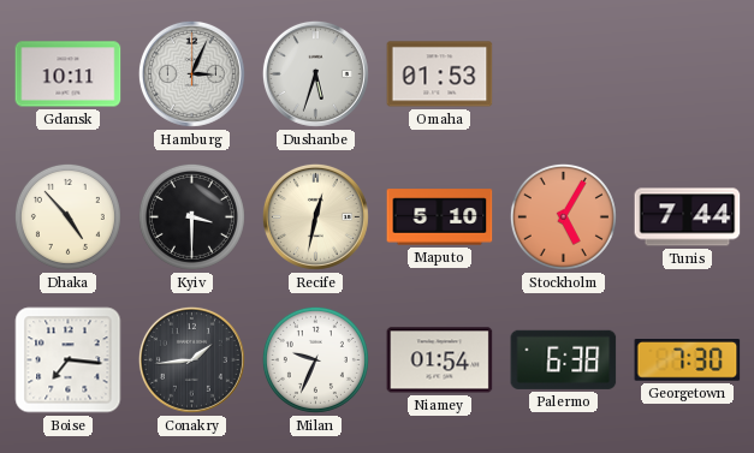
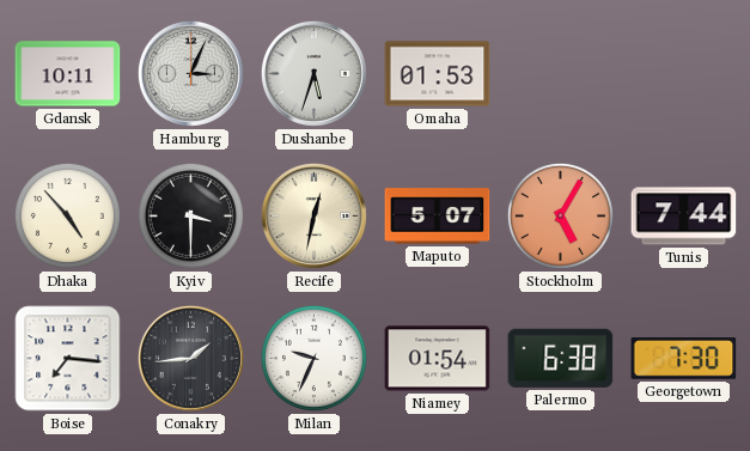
Maputo: 5:10 -> 5:07 (438, 217)
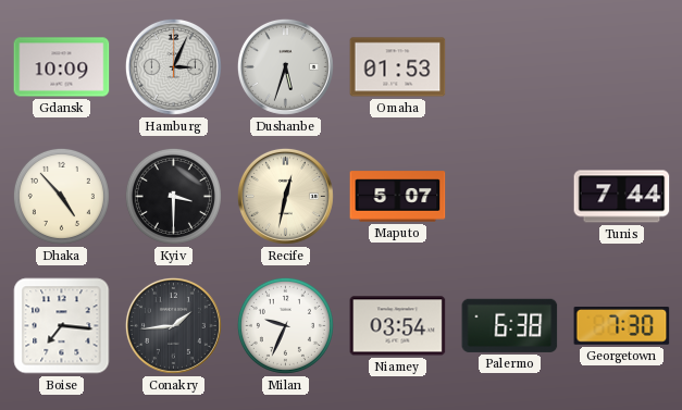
Gdansk: 10:11 -> 10:09 (62, 67)
Stockholm: 5:05 -> none (560, 215)
Niamey: 01:54 -> 03:54 (398, 326)
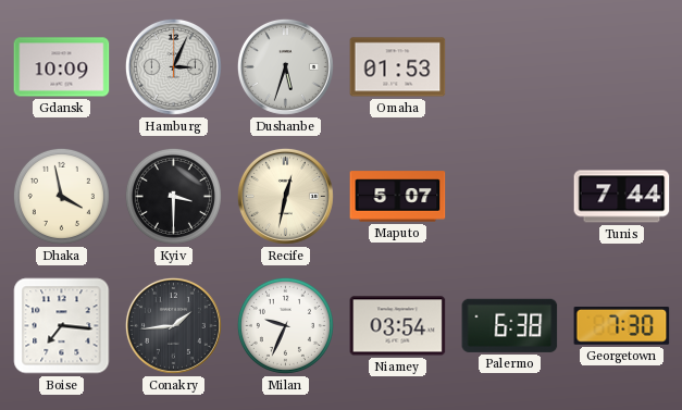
Dhaka: 4:53 -> 3:58 (61, 196)
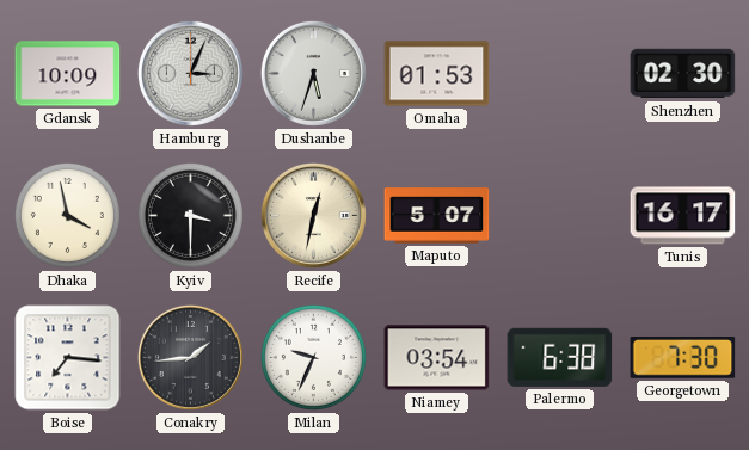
Shenzhen: none -> 02:30 (683, 74)
Tunis: 7:44 -> 16:17 (683, 216)
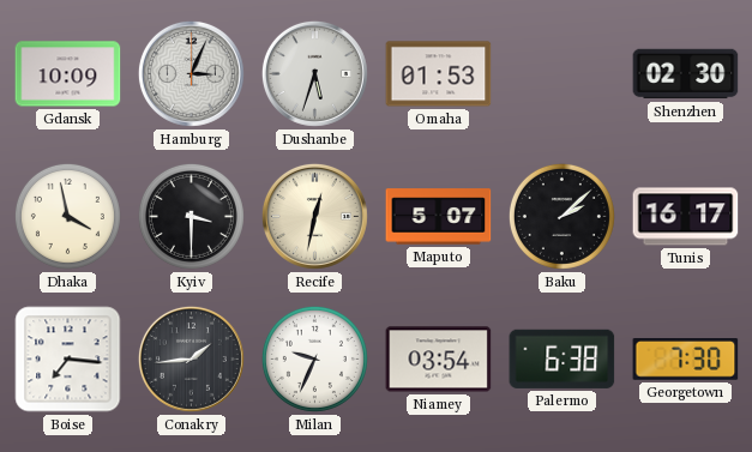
Baku: none -> 2:08 (561, 216)
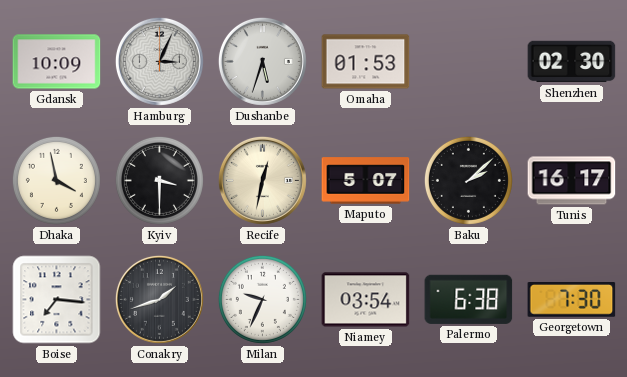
Conakry: 1:44 -> 1:42 (159, 299)
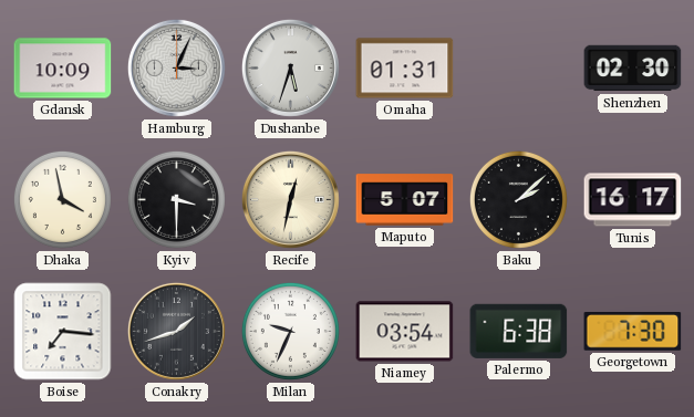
Omaha: 01:53 -> 01:31 (405, 69)
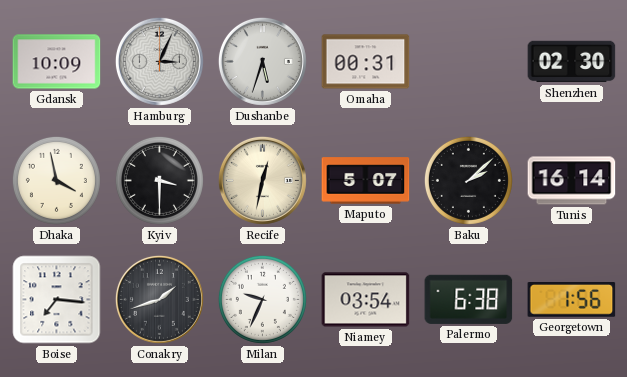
Omaha: 01:31 -> 00:31 (366, 62)
Tunis: 16:17 -> 16:14 (572, 181)
Georgetown: 7:30 -> 1:56 (572, 300)
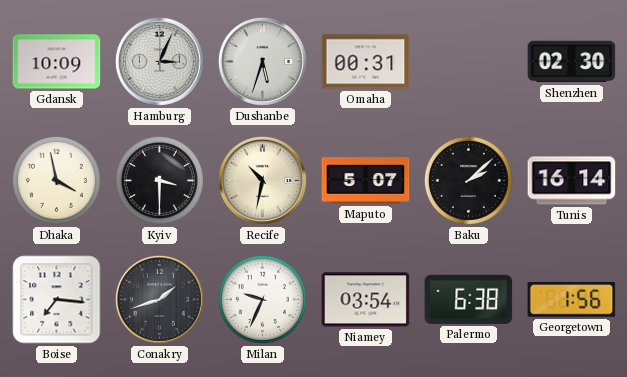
Recife: 12:32 -> 10:32 (262, 180)
